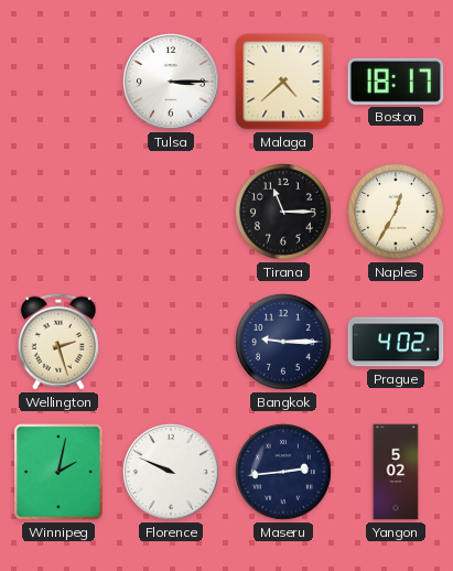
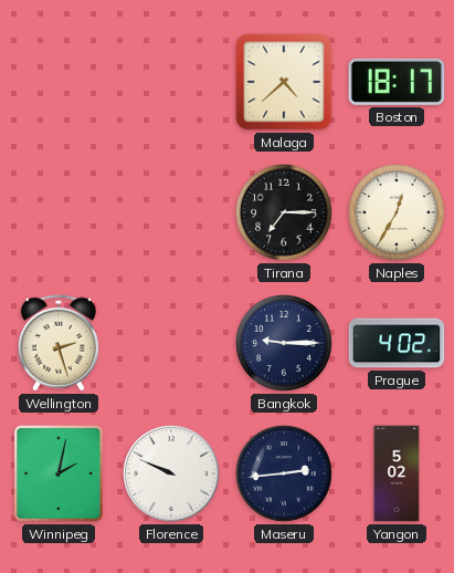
Tulsa: 3:15 -> none (172, 83)
Tirana: 11:15 -> 7:15 (285, 213)
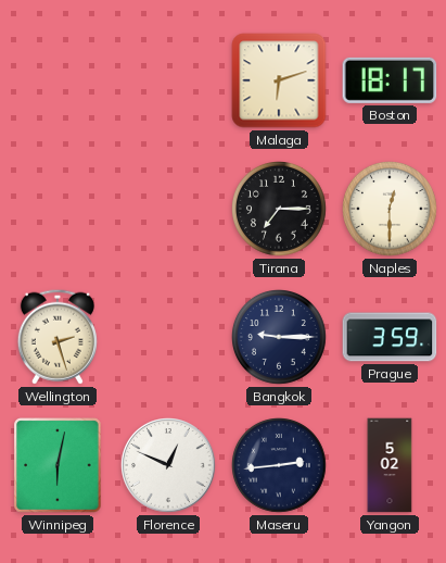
Malaga: 4:38 -> 6:12 (279, 80)
Naples: 12:35 -> 12:30 (391, 210)
Prague: 4:02 -> 3:59 (390, 337)
Winnipeg: 2:02 -> 6:02 (58, 465)
Florence: 9:49 -> 12:49 (169, 466)
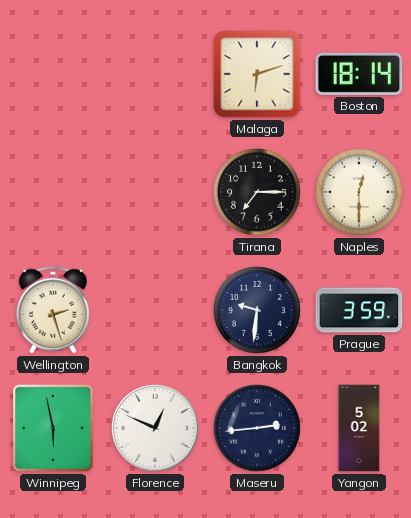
Boston: 18:17 -> 18:14 (359, 74)
Bangkok: 9:15 -> 9:31 (258, 311)
Winnipeg: 6:02 -> 5:58 (53, 428)
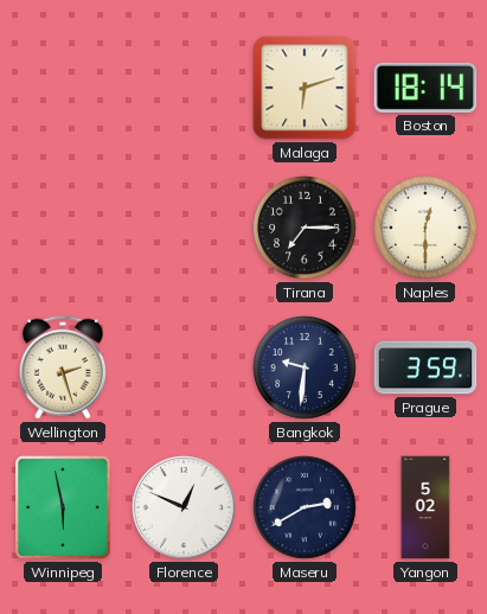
Maseru: 2:44 -> 2:40 (306, 509)
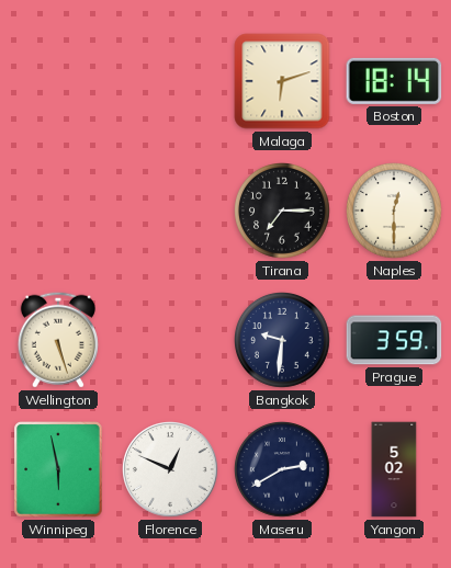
Wellington: 2:27 -> 5:27 (58, 340)
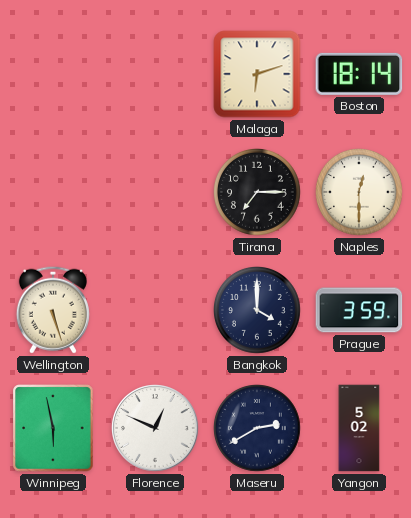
Bangkok: 9:31 -> 4:00 (258, 311)
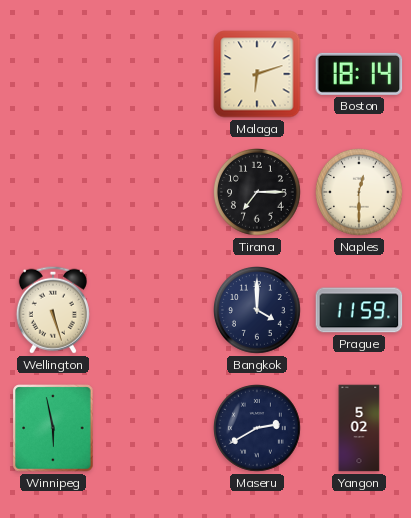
Prague: 3:59 -> 11:59 (359, 310)
Florence: 12:49 -> none (156, 429)
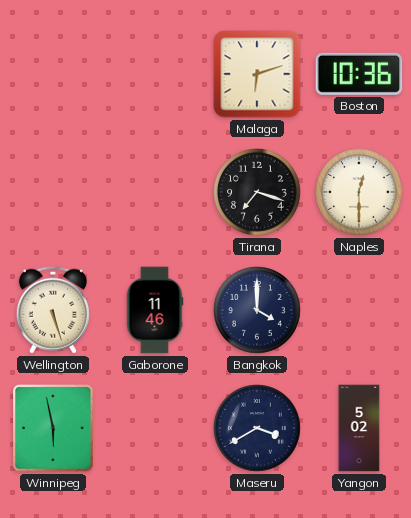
Boston: 18:14 -> 10:36 (359, 74)
Tirana: 7:15 -> 7:18 (258, 193)
Gaborone: none -> 11:46 (155, 310)
Prague: 11:59 -> none (359, 310)
Maseru: 2:40 -> 3:40 (258, 429)
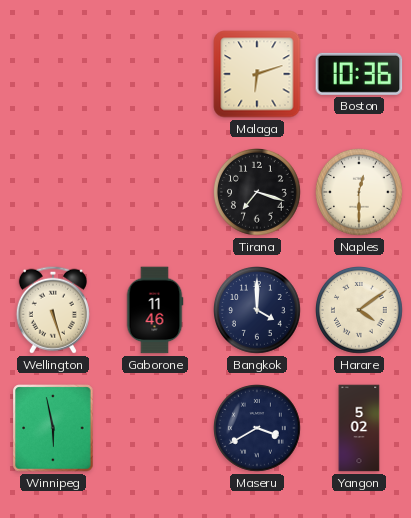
Harare: none -> 4:09 (360, 311)
